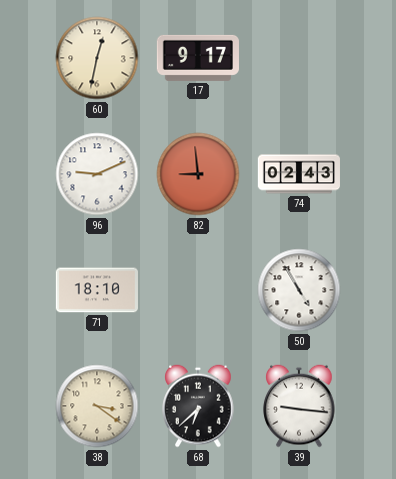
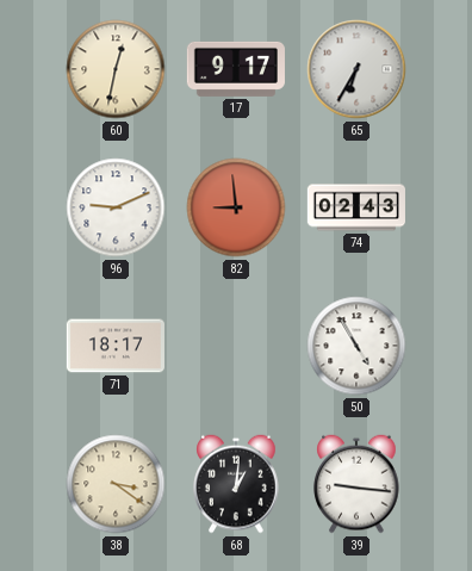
65: none -> 6:35 (356, 69)
71: 18:10 -> 18:17 (116, 346)
68: 6:38 -> 1:01 (236, 484)
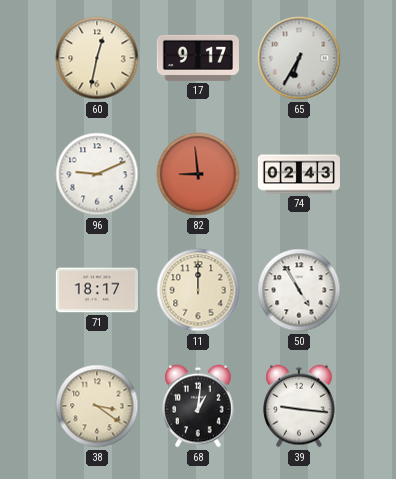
11: none -> 12:00 (198, 290)
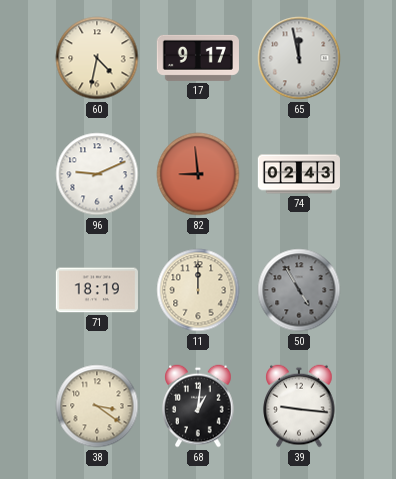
60: 12:32 -> 4:32 (97, 58)
65: 6:35 -> 11:58 (299, 58)
71: 18:17 -> 18:19 (97, 290)
50 dial: white -> grey (299, 290)
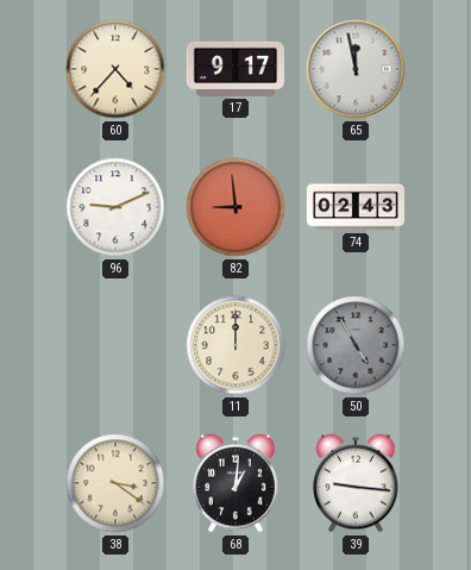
60: 4:32 -> 4:37 (115, 69)
71: 18:19 -> none (97, 290)
